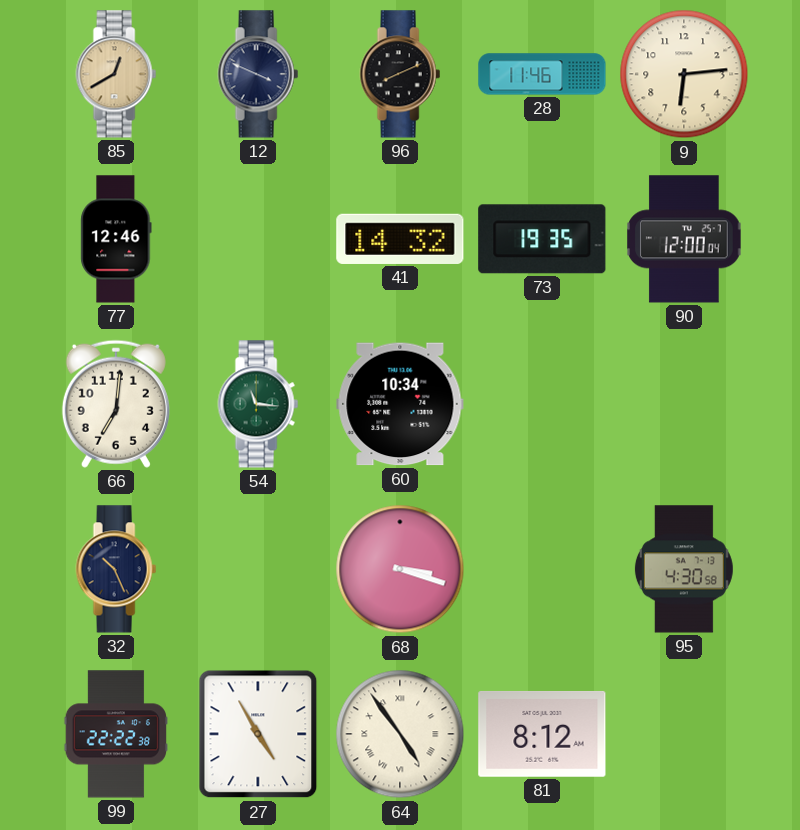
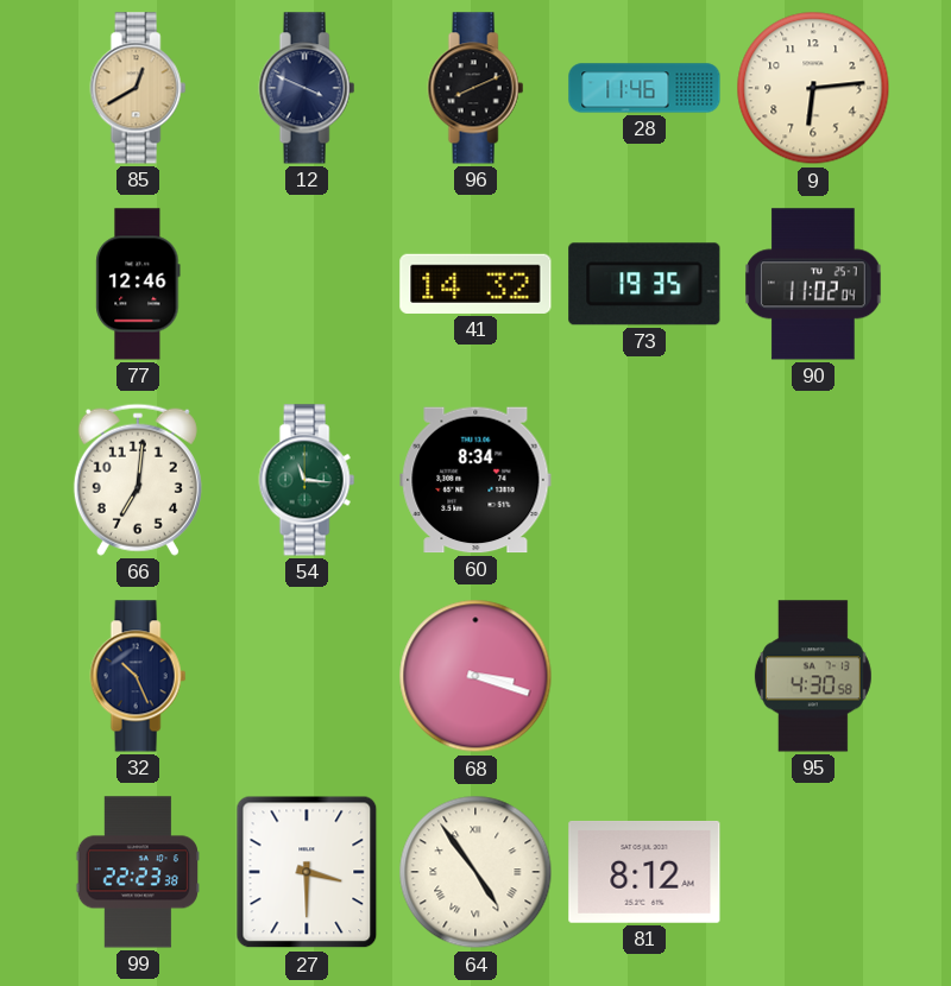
90: 12:00 -> 11:02 (813, 284)
60: 10:34 -> 8:34 (475, 480)
99: 22:22 -> 22:23 (137, 872)
27: 4:55 -> 3:30 (307, 872)
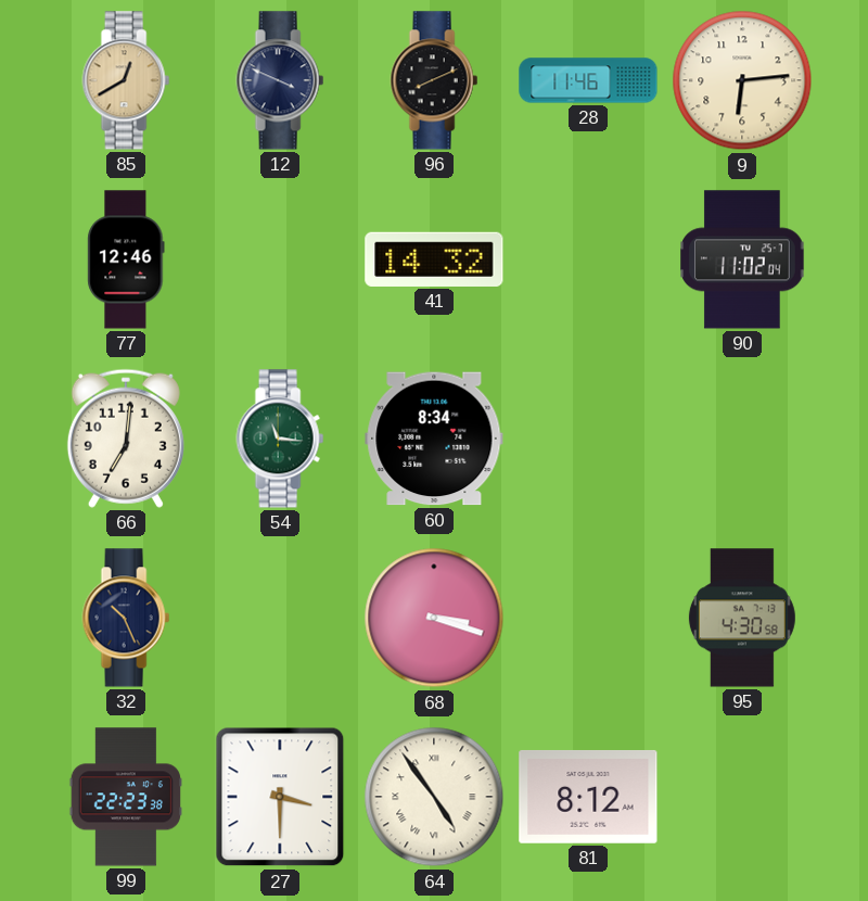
73: 19:35 -> none (644, 284)
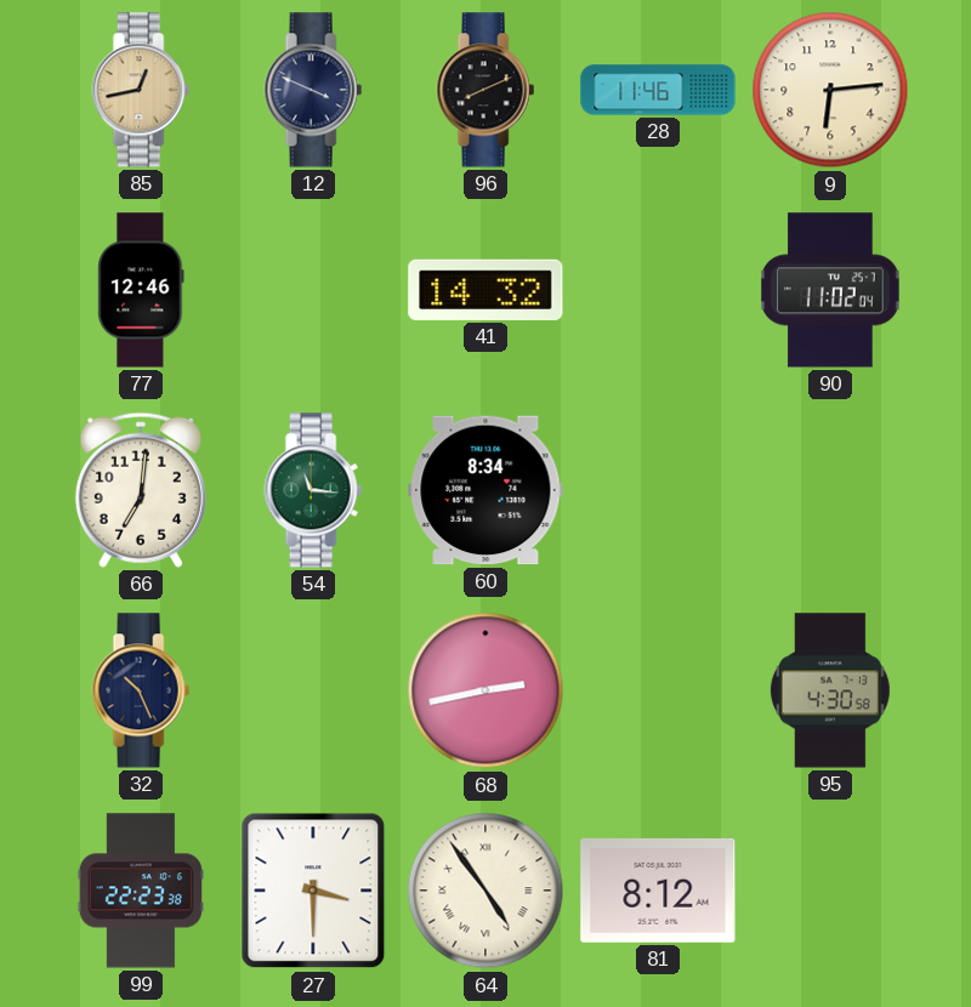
85: 12:40 -> 12:43 (141, 90)
68: 3:18 -> 2:43 (486, 690)
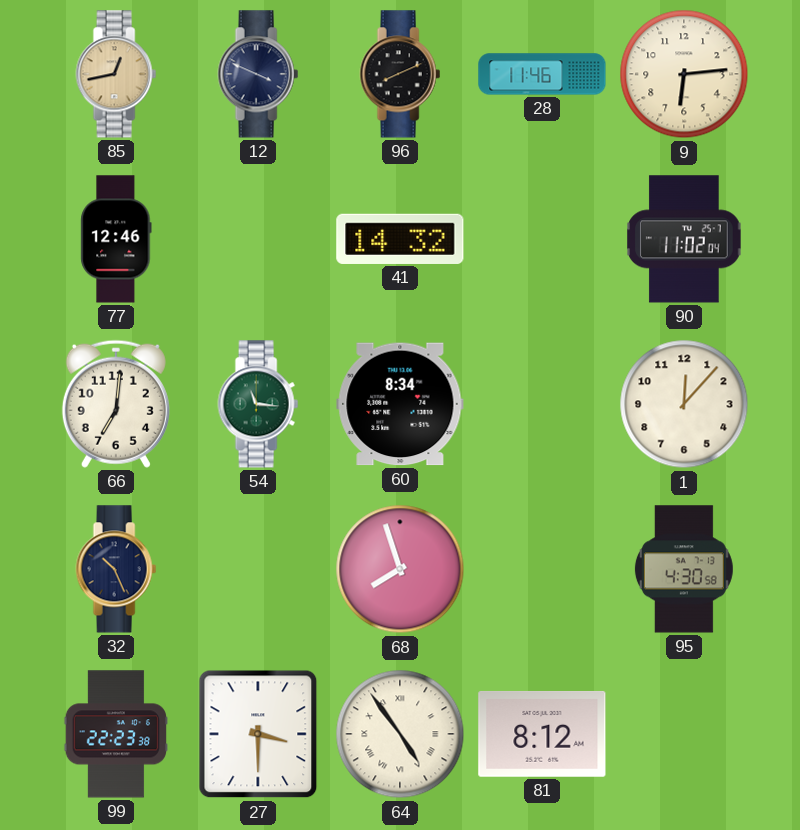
1: none -> 12:07 (684, 404)
68: 2:43 -> 7:57 (400, 569)
